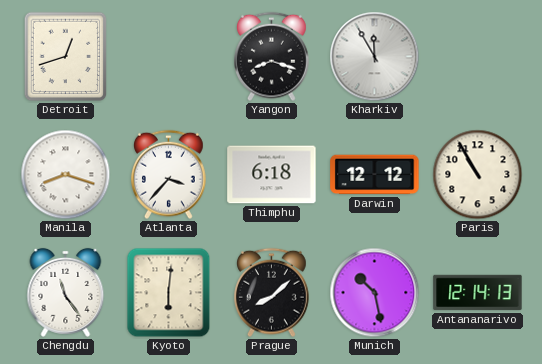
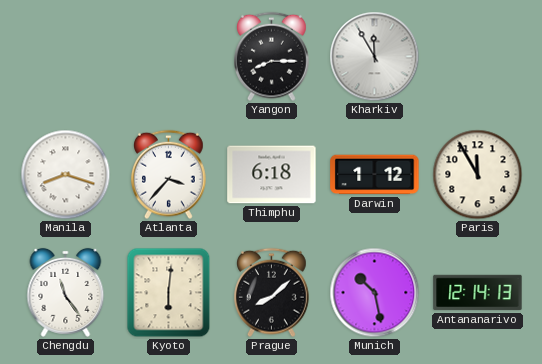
Detroit: 12:42 -> none (66, 57)
Yangon: 8:18 -> 8:15 (272, 57)
Darwin: 12:12 -> 1:12 (375, 175)
Paris: 10:55 -> 11:55 (478, 175)
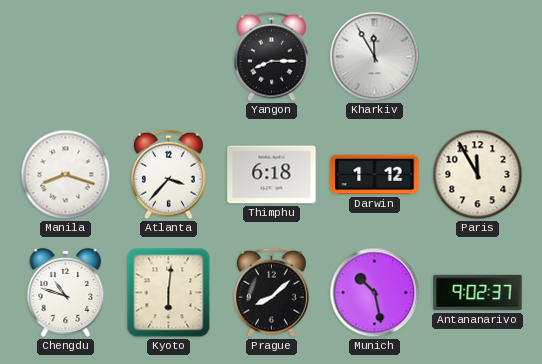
Chengdu: 11:24 -> 10:48 (66, 292)
Antananarivo: 12:14 -> 9:02 (478, 293)
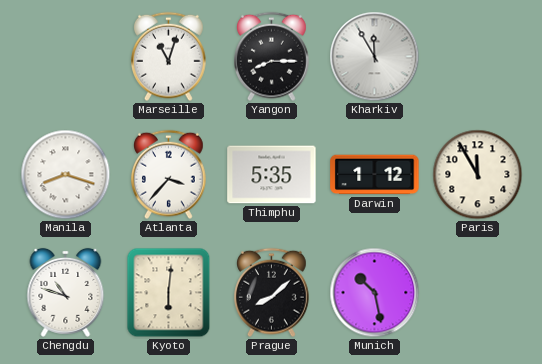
Marseille: none -> 11:03 (169, 57)
Thimphu: 6:18 -> 5:35 (272, 175)
Antananarivo: 9:02 -> none (478, 293)
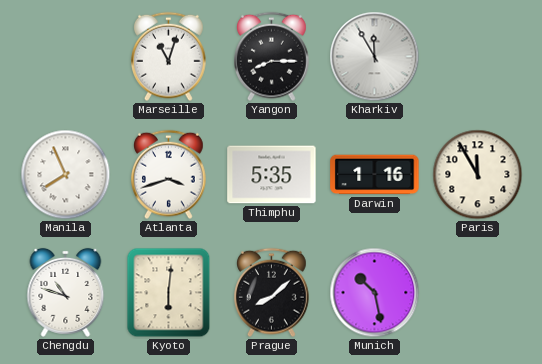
Manila: 8:18 -> 7:56 (66, 175)
Atlanta: 3:37 -> 3:42 (169, 175)
Darwin: 1:12 -> 1:16 (375, 175)
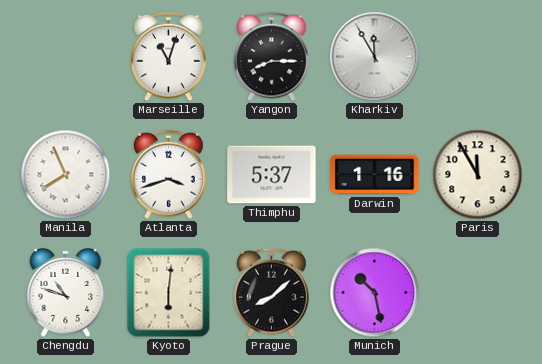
Thimphu: 5:35 -> 5:37 (272, 175)
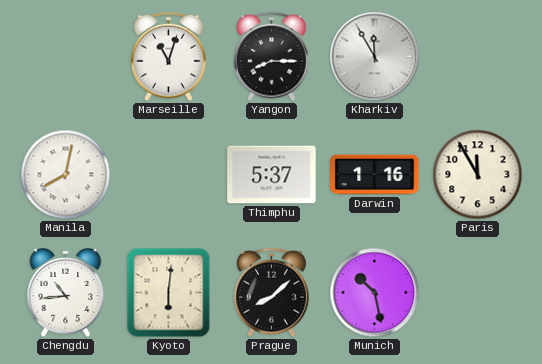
Manila: 7:56 -> 8:02 (66, 175)
Atlanta: 3:42 -> none (169, 175)
Chengdu: 10:48 -> 10:44 (66, 292)
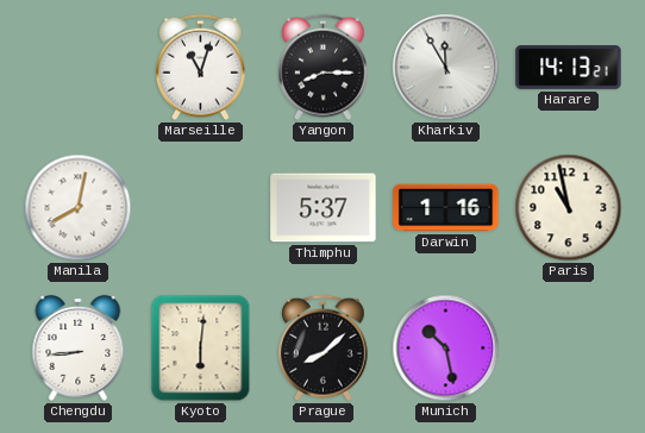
Harare: none -> 14:13 (569, 68)
Paris: 11:55 -> 10:58 (569, 208)
Chengdu: 10:44 -> 8:44 (79, 347)
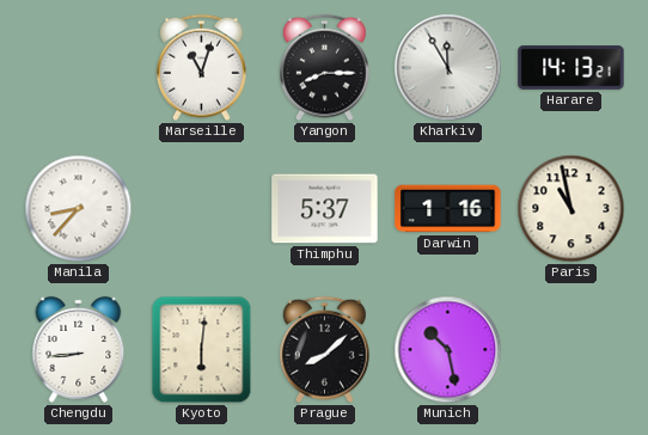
Manila: 8:02 -> 8:37 (79, 209)
